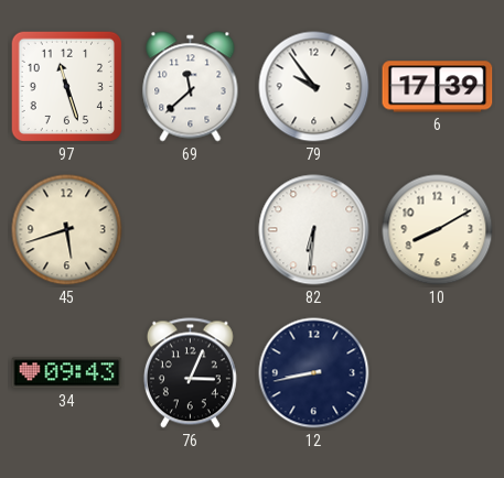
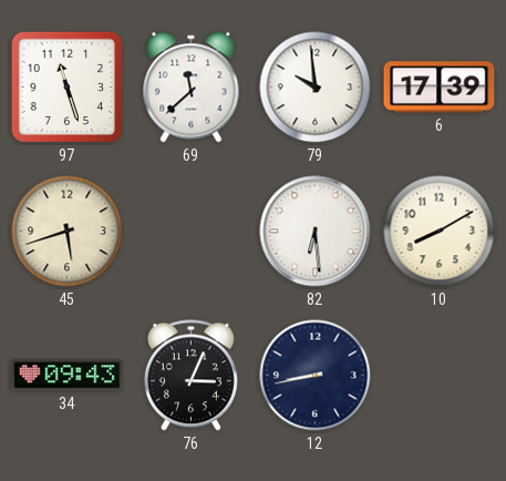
79: 9:54 -> 9:59 (316, 88)
82: 6:31 -> 6:29 (316, 232)
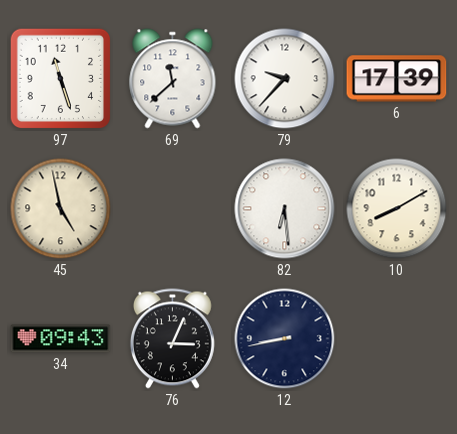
79: 9:59 -> 9:37 (285, 79)
45: 5:42 -> 4:58 (61, 209)
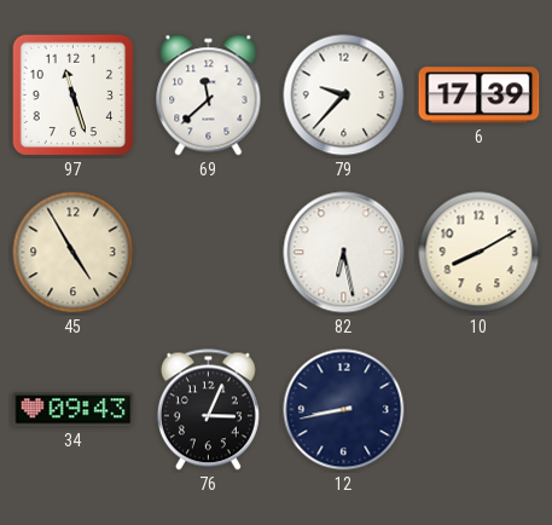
45: 4:58 -> 4:55 (74, 253)
82: 6:29 -> 6:28 (344, 253)
